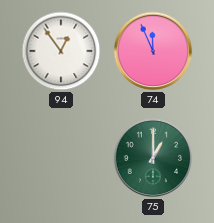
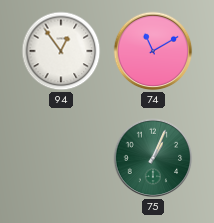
74: 11:56 -> 11:10 (153, 51)
75: 1:00 -> 1:04 (153, 158)
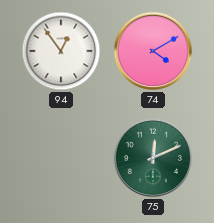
74: 11:10 -> 4:10 (153, 51)
75: 1:04 -> 12:11 (153, 158)
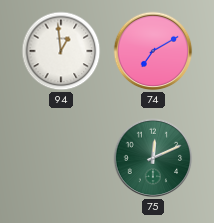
94: 12:54 -> 12:59 (61, 51)
74: 4:10 -> 7:10 (153, 51)
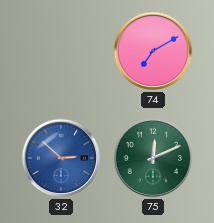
94: 12:59 -> none (61, 51)
32: none -> 2:52 (61, 158)
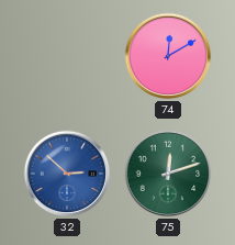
74: 7:10 -> 12:10 (168, 56)
75: 12:11 -> 12:12 (168, 174)
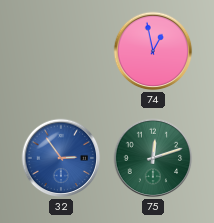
74: 12:10 -> 12:58 (153, 51)
32: 2:52 -> 2:54 (61, 158)
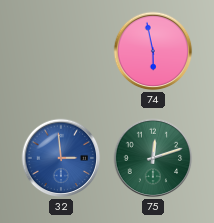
74: 12:58 -> 5:58 (153, 51)
32: 2:54 -> 2:59 (61, 158)
